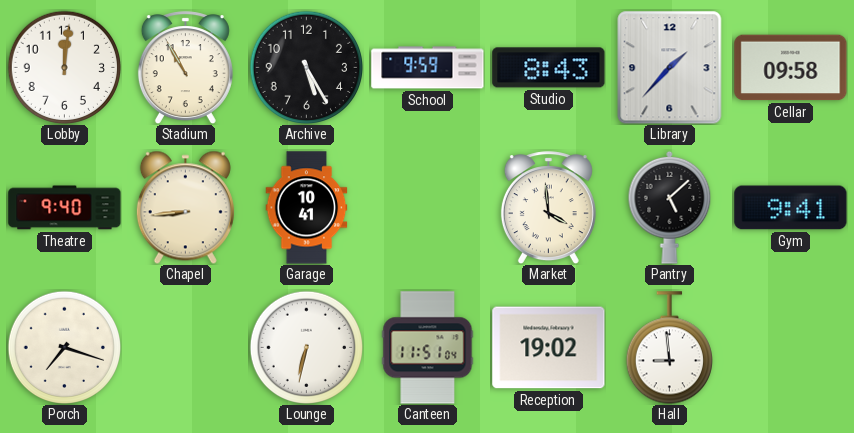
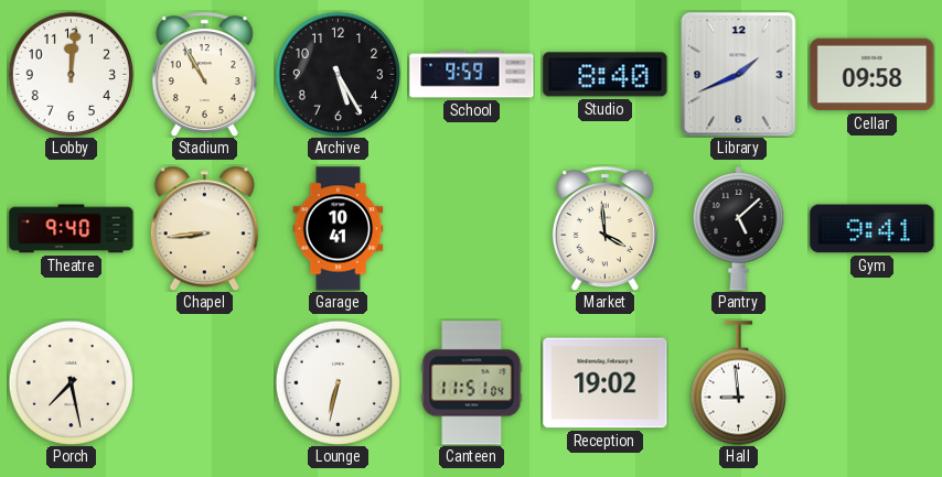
Studio: 8:43 -> 8:40 (606, 75)
Library: 1:37 -> 1:41 (739, 74)
Porch: 7:18 -> 7:28 (71, 382)
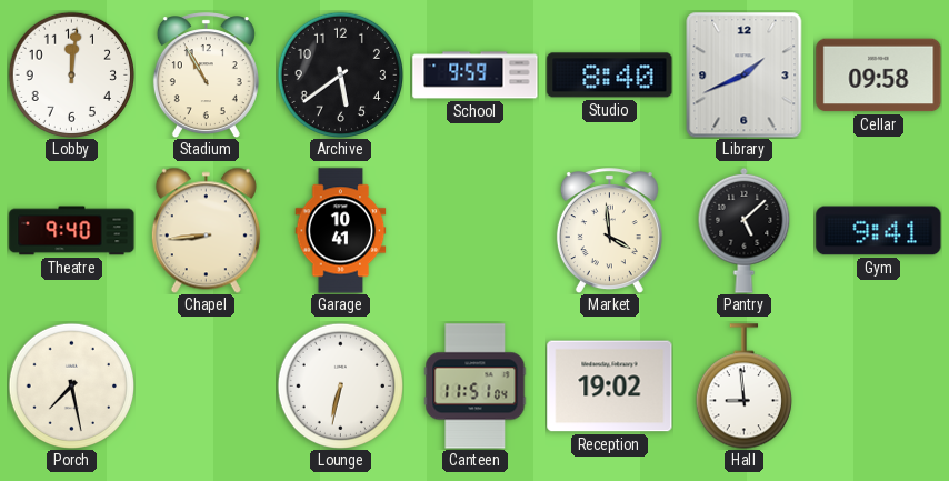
Archive: 5:25 -> 5:39 (340, 74)
